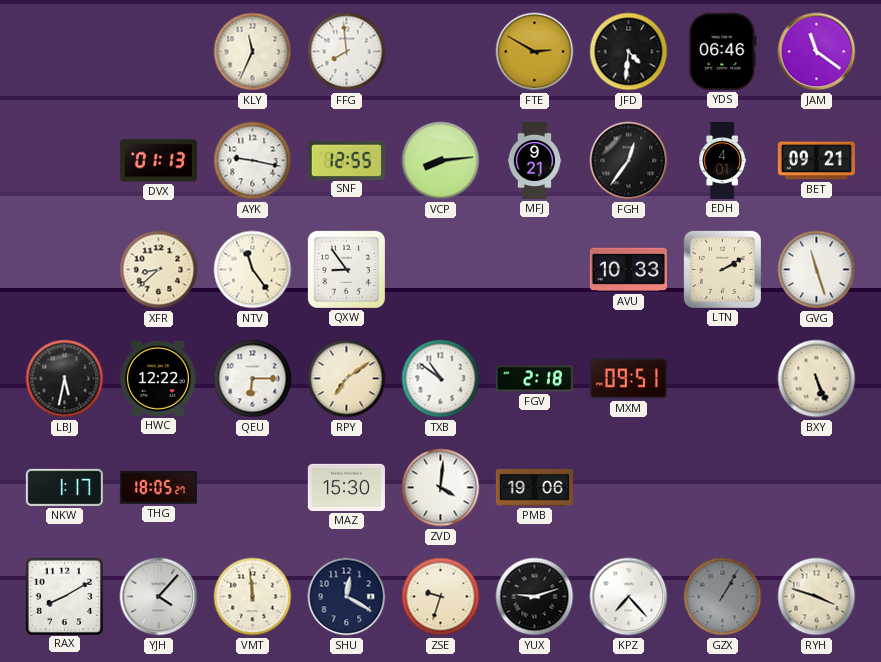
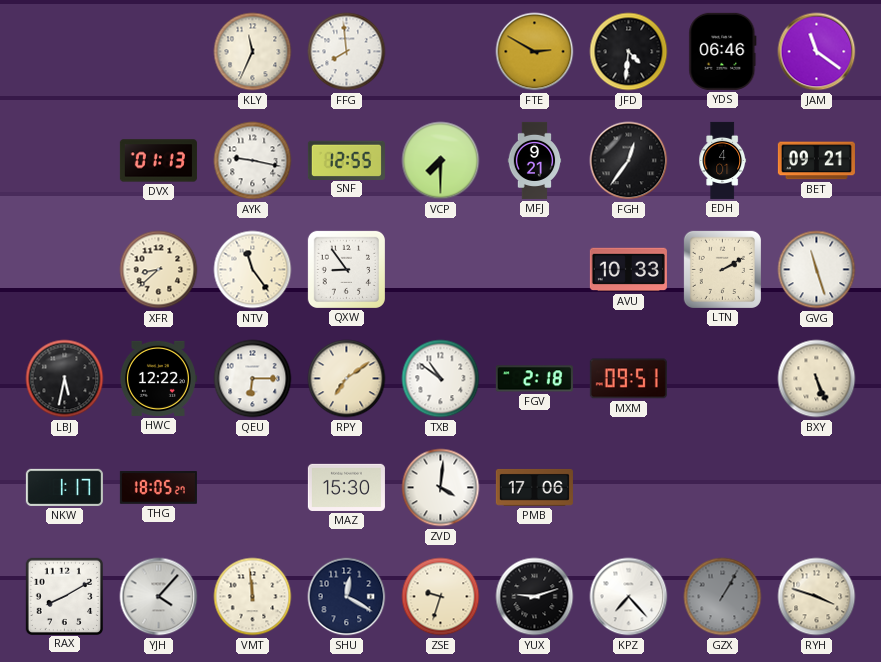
VCP: 8:14 -> 7:30 (441, 161)
PMB: 19:06 -> 17:06 (534, 487)
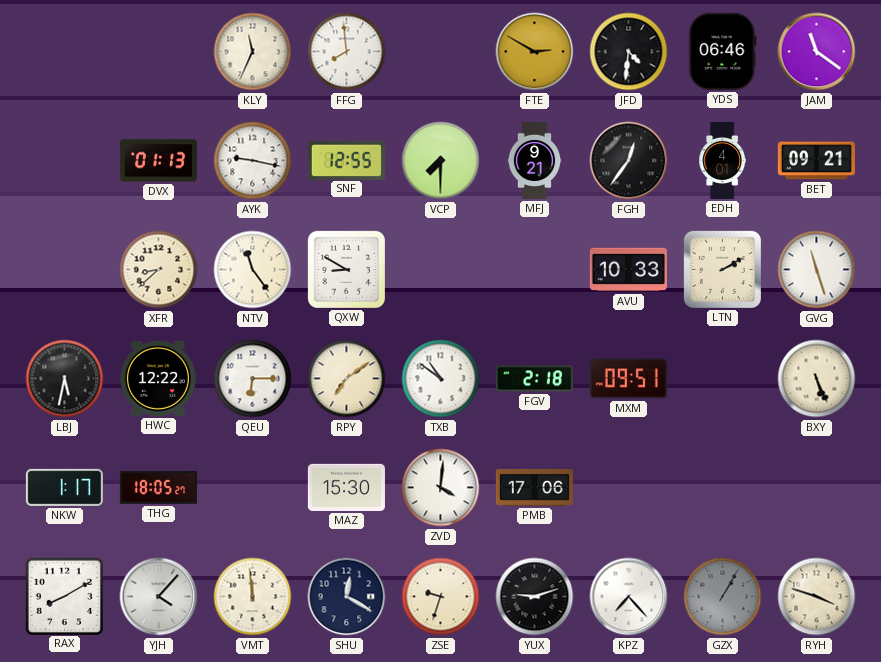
QXW: 8:54 -> 8:50 (346, 269)
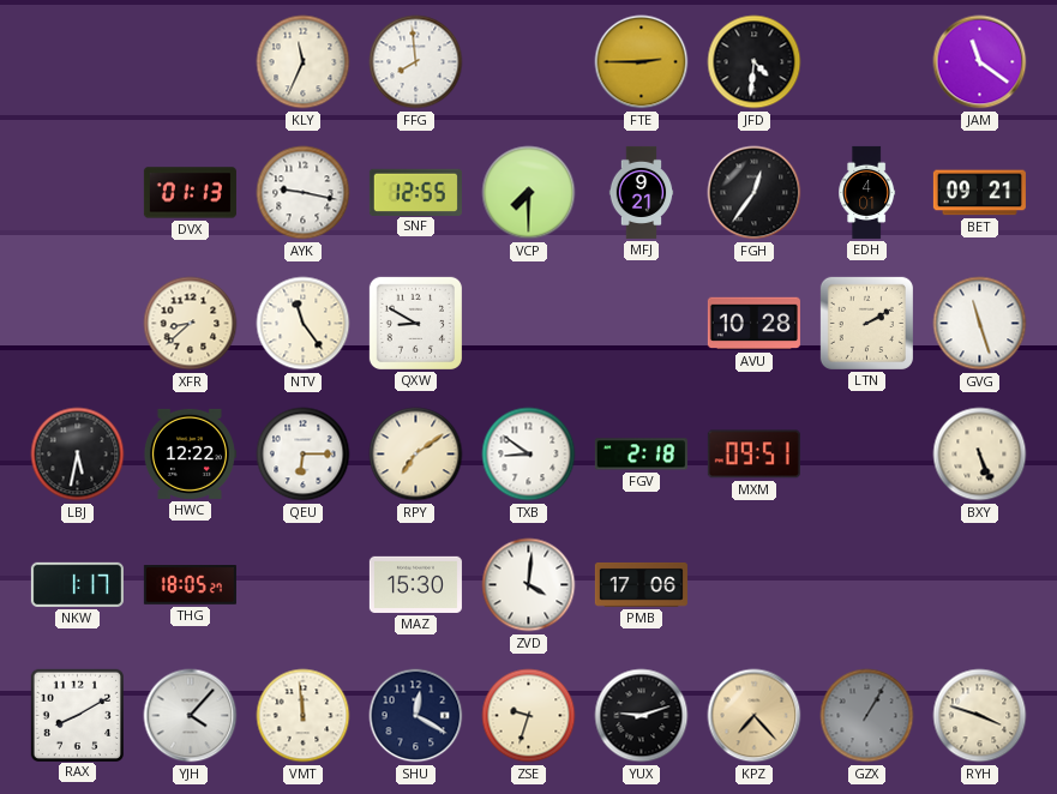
FTE: 2:50 -> 2:45 (642, 62)
YDS: 06:46 -> none (723, 51)
AVU: 10:33 -> 10:28 (753, 324)
TXB: 10:51 -> 8:51 (529, 455)
KPZ dial: white -> champagne (755, 716)
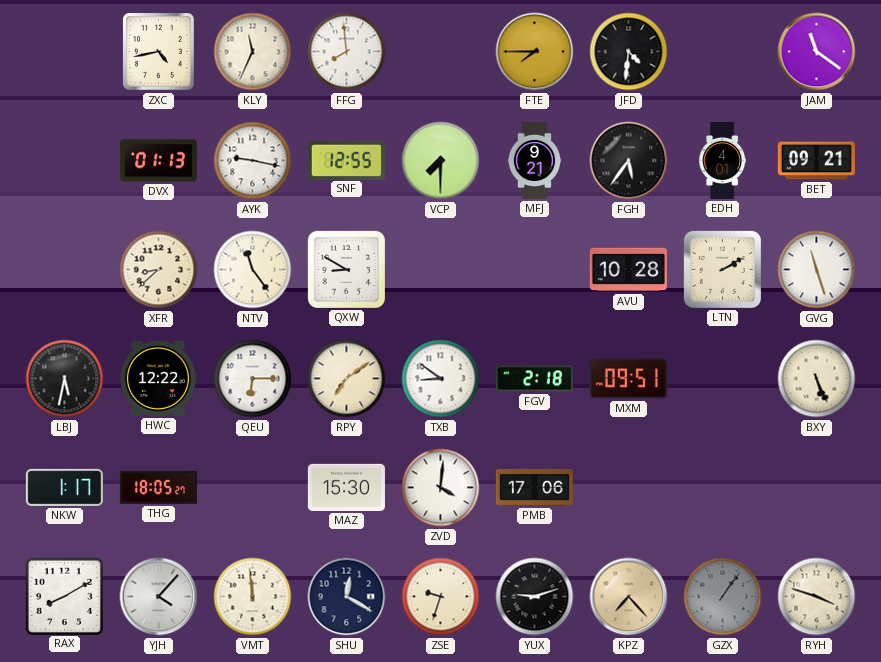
ZXC: none -> 4:43 (158, 51)
FTE: 2:45 -> 7:45 (535, 52)
FGH: 12:36 -> 5:36 (629, 161)
GZX: 1:05 -> 1:06 (723, 597)
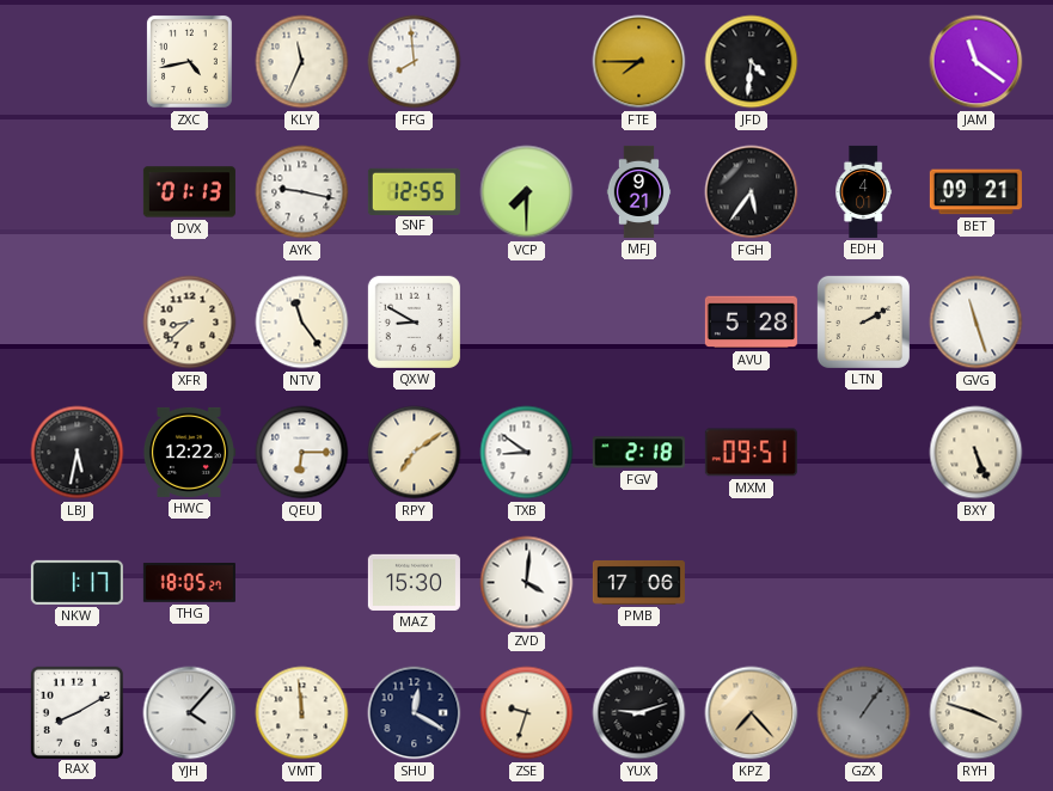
AVU: 10:28 -> 5:28 (751, 323)
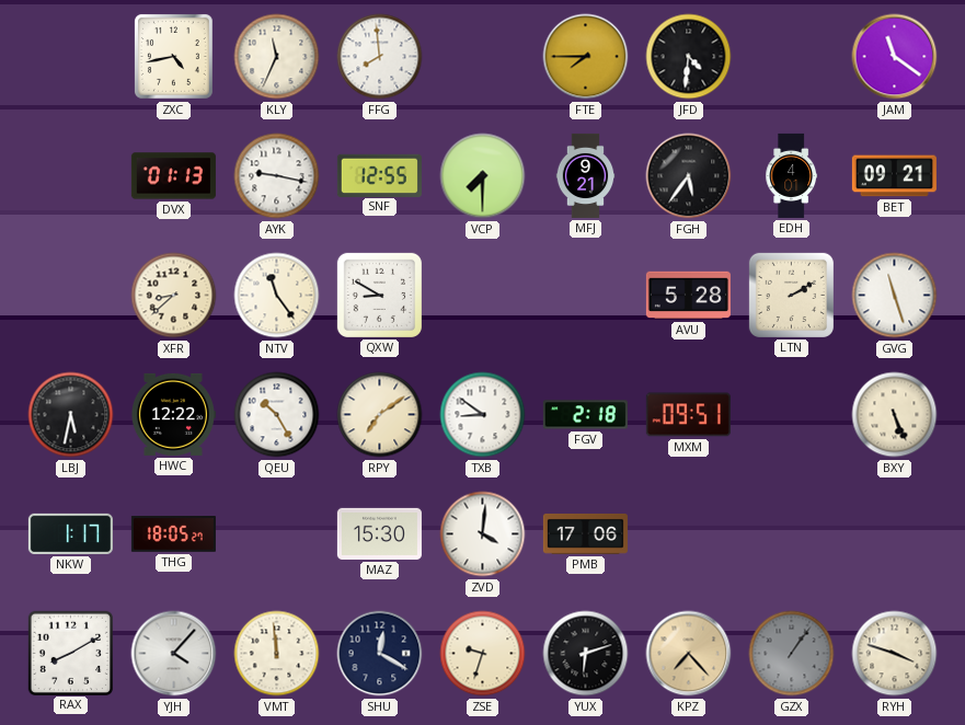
QEU: 6:15 -> 10:25 (277, 415)
YUX: 9:12 -> 6:12 (586, 654)
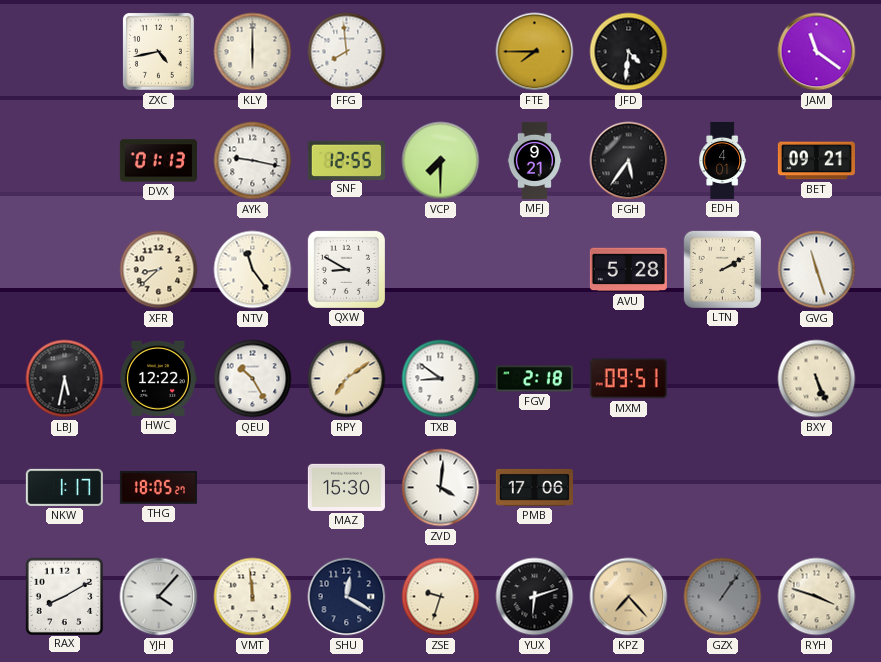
KLY: 11:34 -> 6:00 (253, 52)
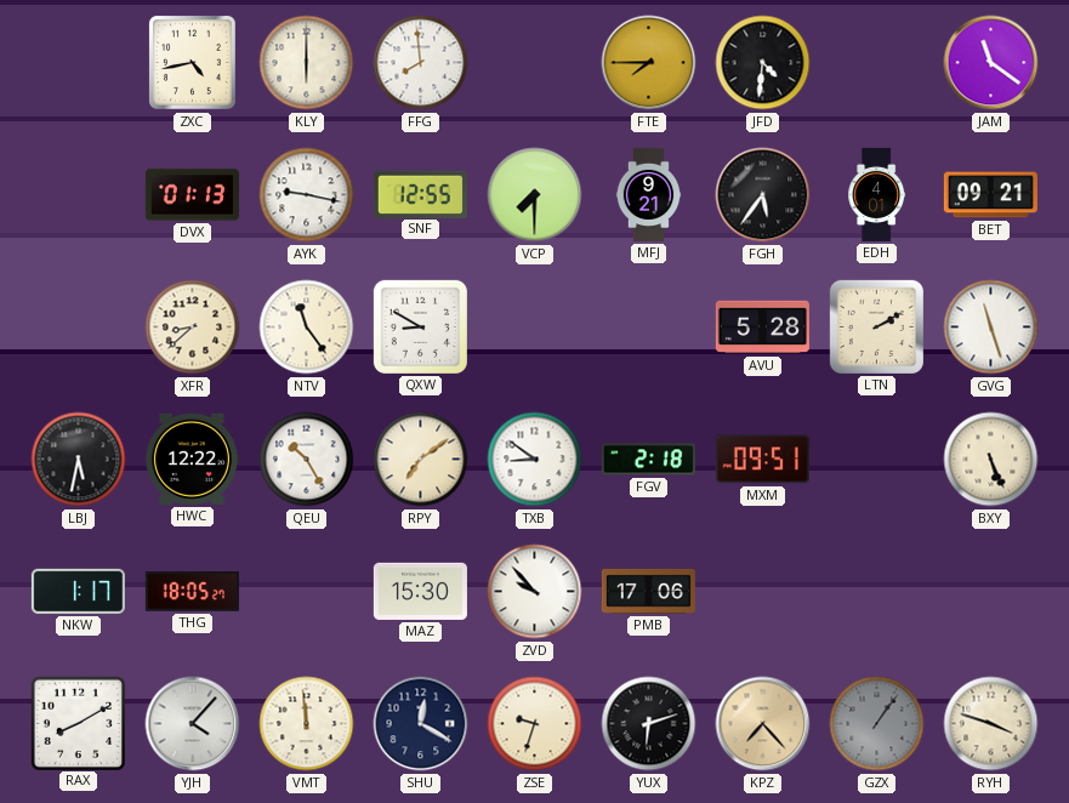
ZVD: 4:01 -> 9:53 (535, 592)
